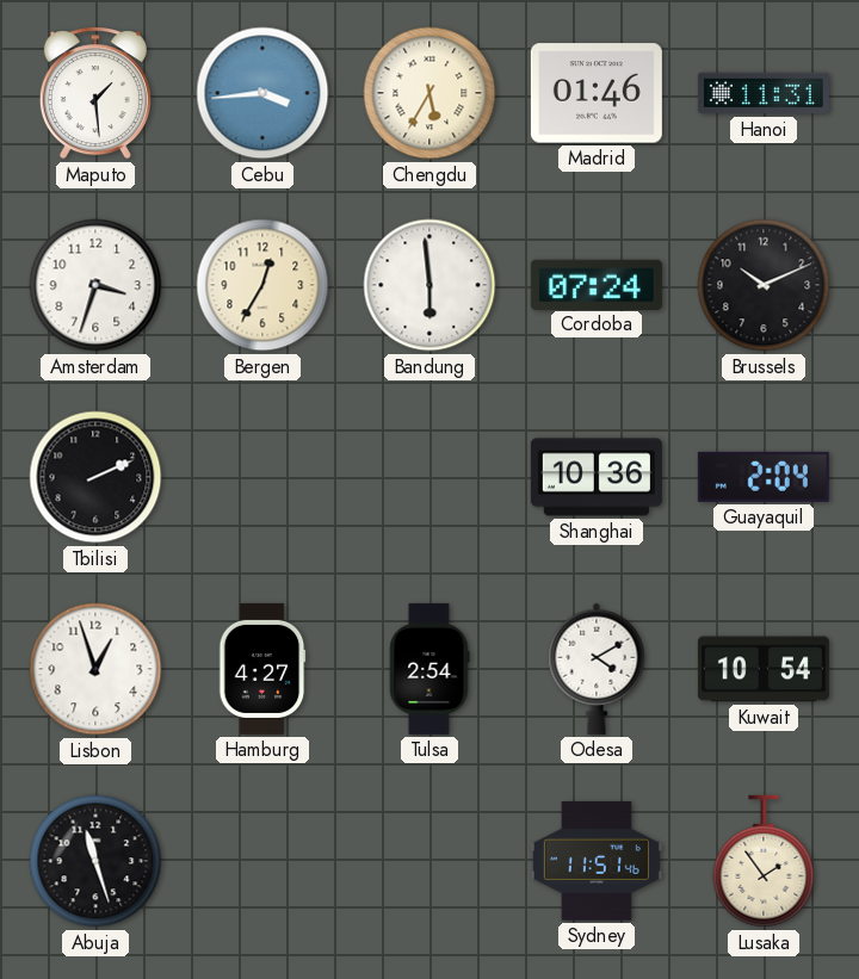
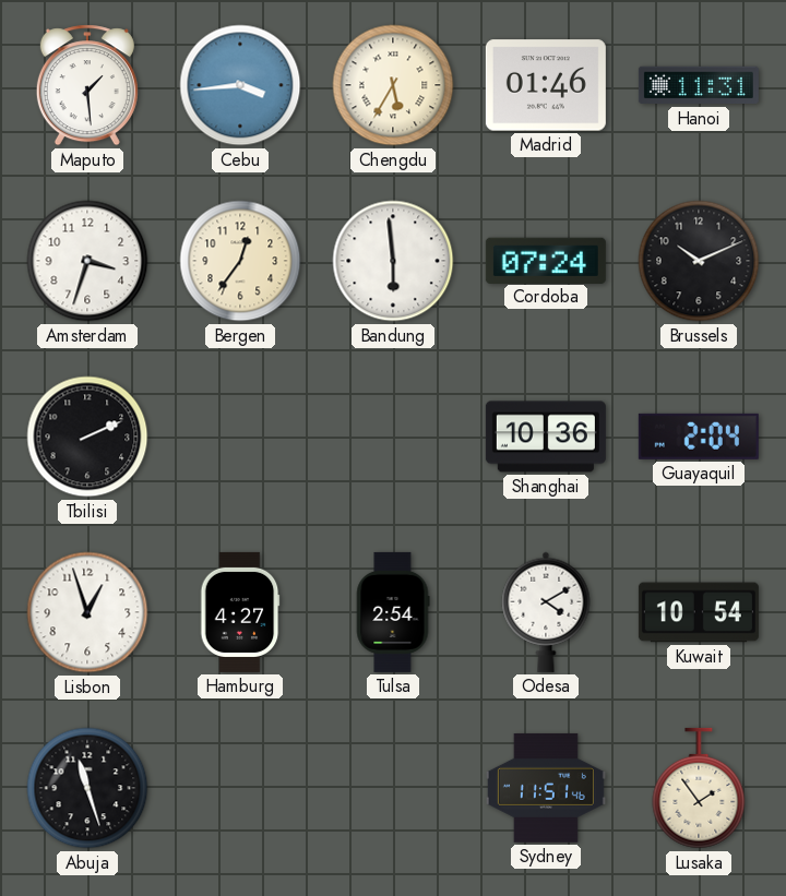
Bergen: 12:35 -> 12:36 (240, 261)
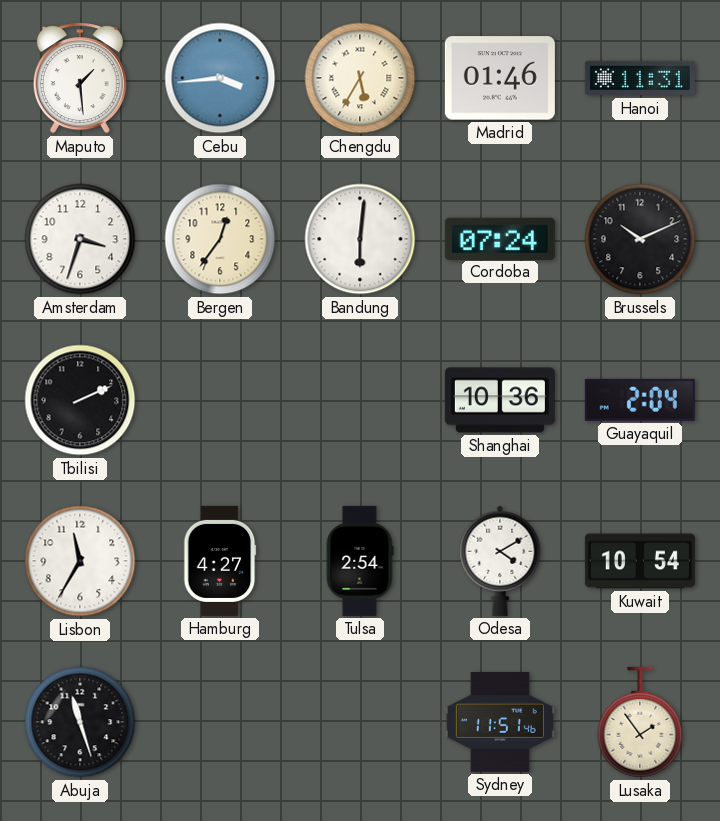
Bandung: 5:59 -> 6:01 (360, 239)
Lisbon: 12:57 -> 11:35 (80, 561)
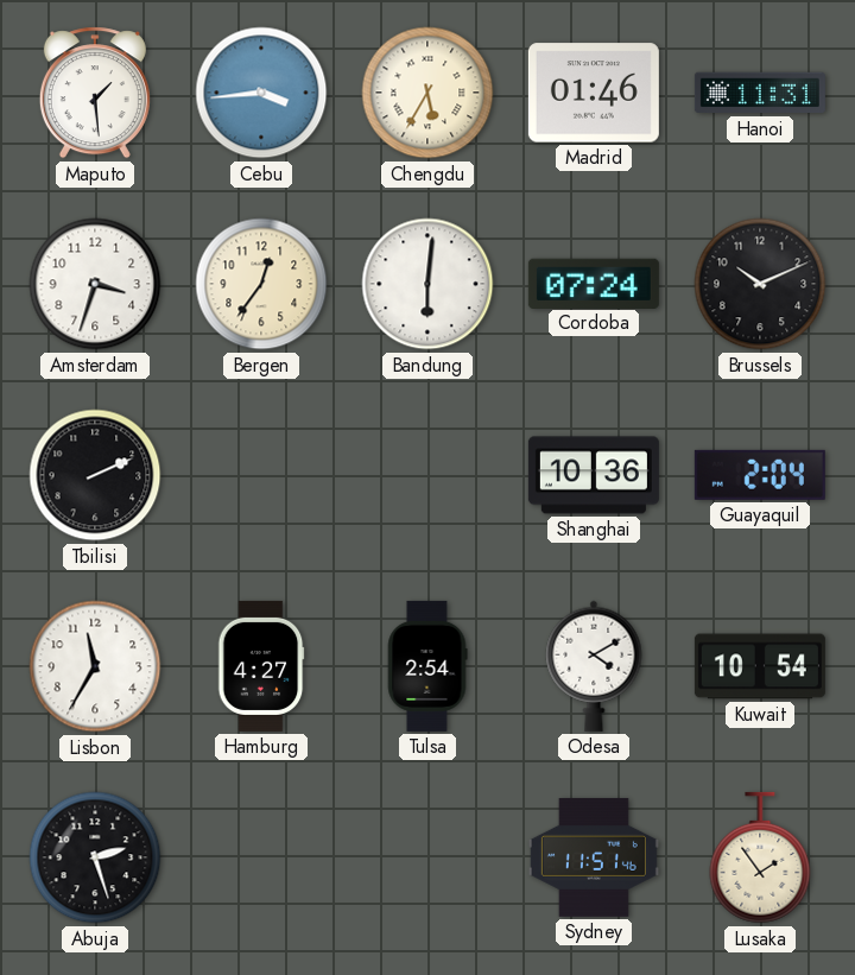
Abuja: 11:27 -> 2:27 (95, 857)
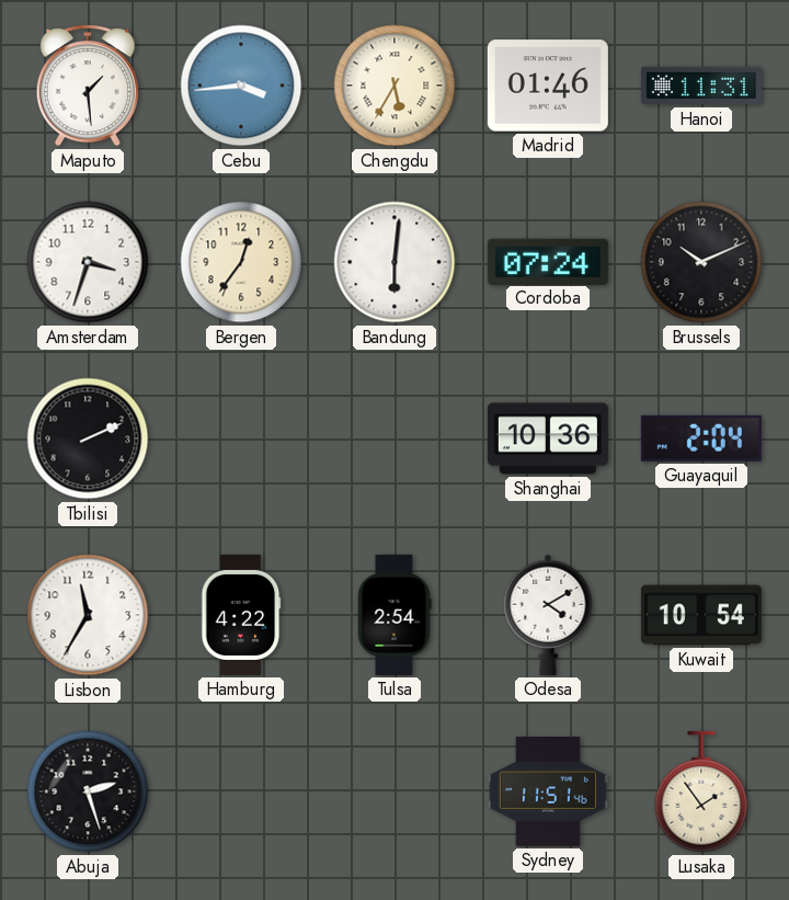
Hamburg: 4:27 -> 4:22 (241, 615)
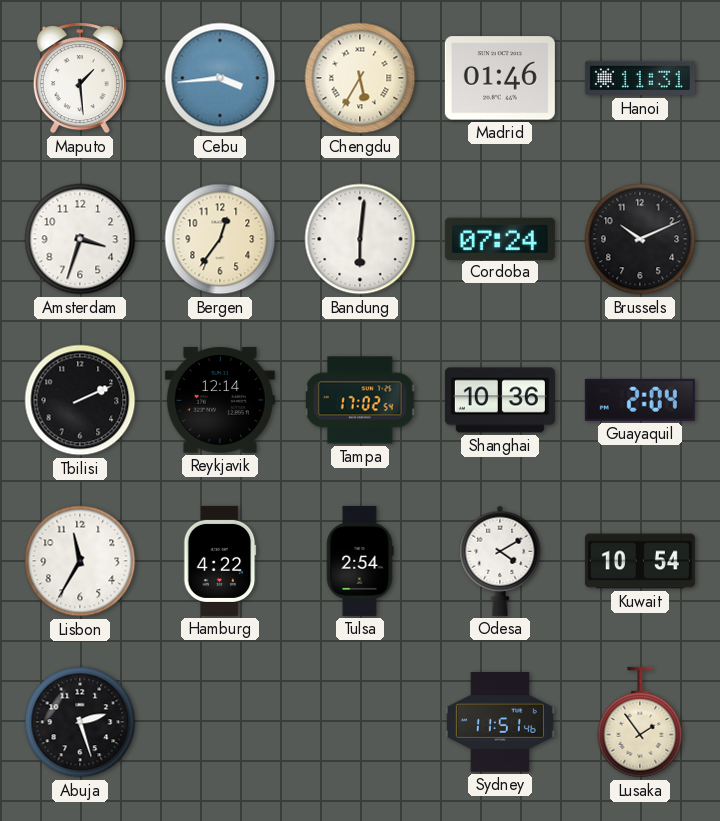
Reykjavik: none -> 12:14 (220, 400)
Tampa: none -> 17:02 (360, 400)
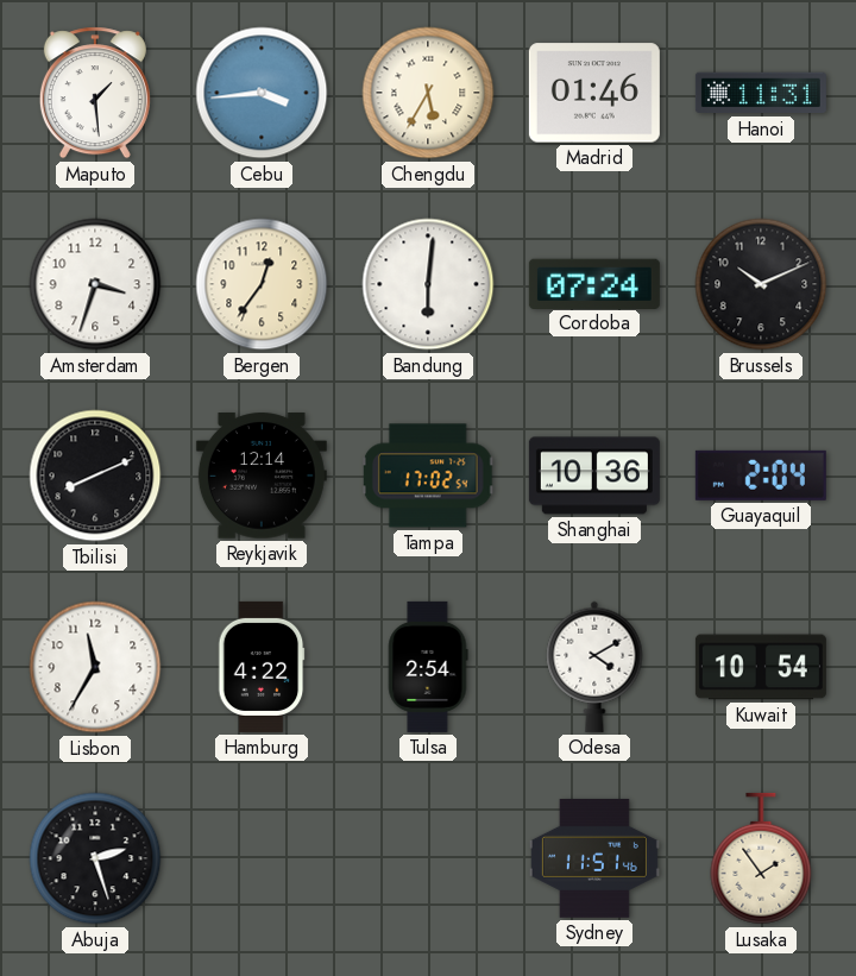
Tbilisi: 2:11 -> 8:11 (95, 476)
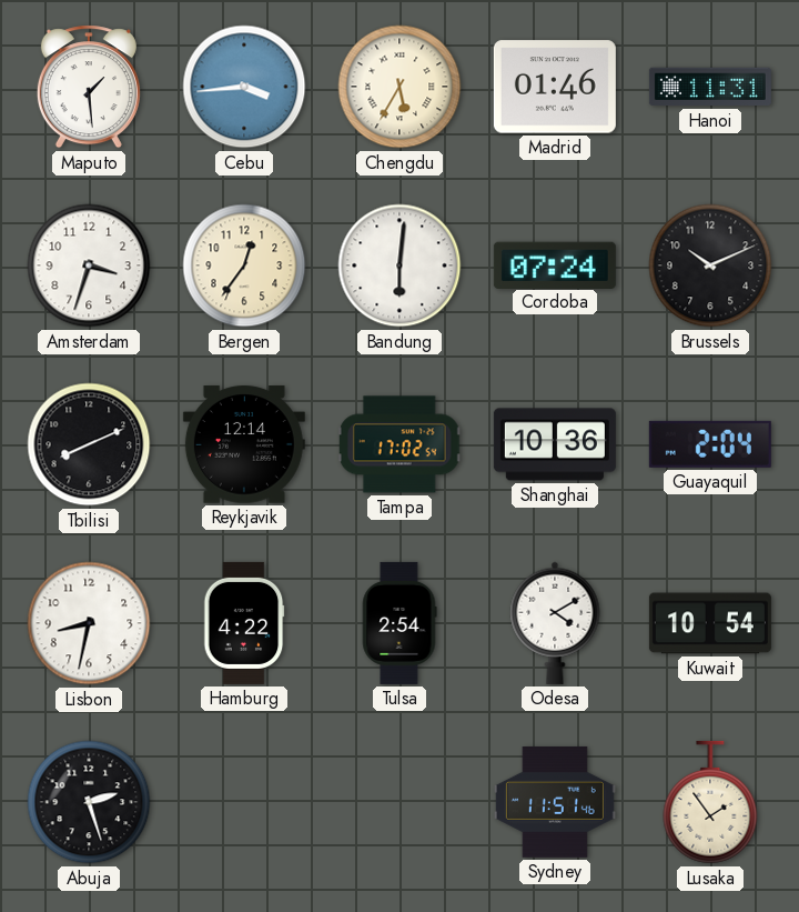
Lisbon: 11:35 -> 8:32 (89, 623)
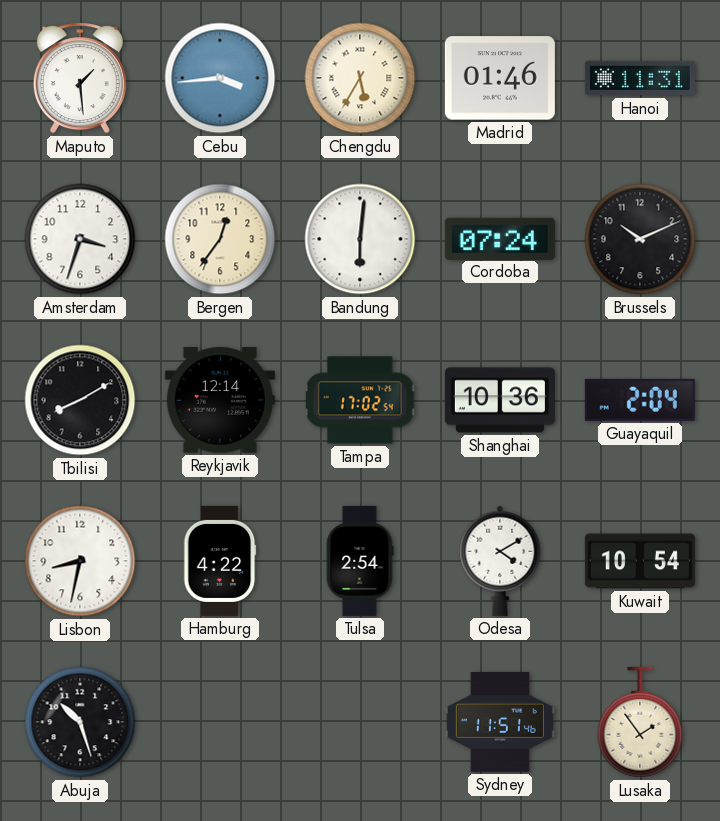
Tbilisi: 8:11 -> 8:10 (80, 400)
Abuja: 2:27 -> 10:27 (80, 722)
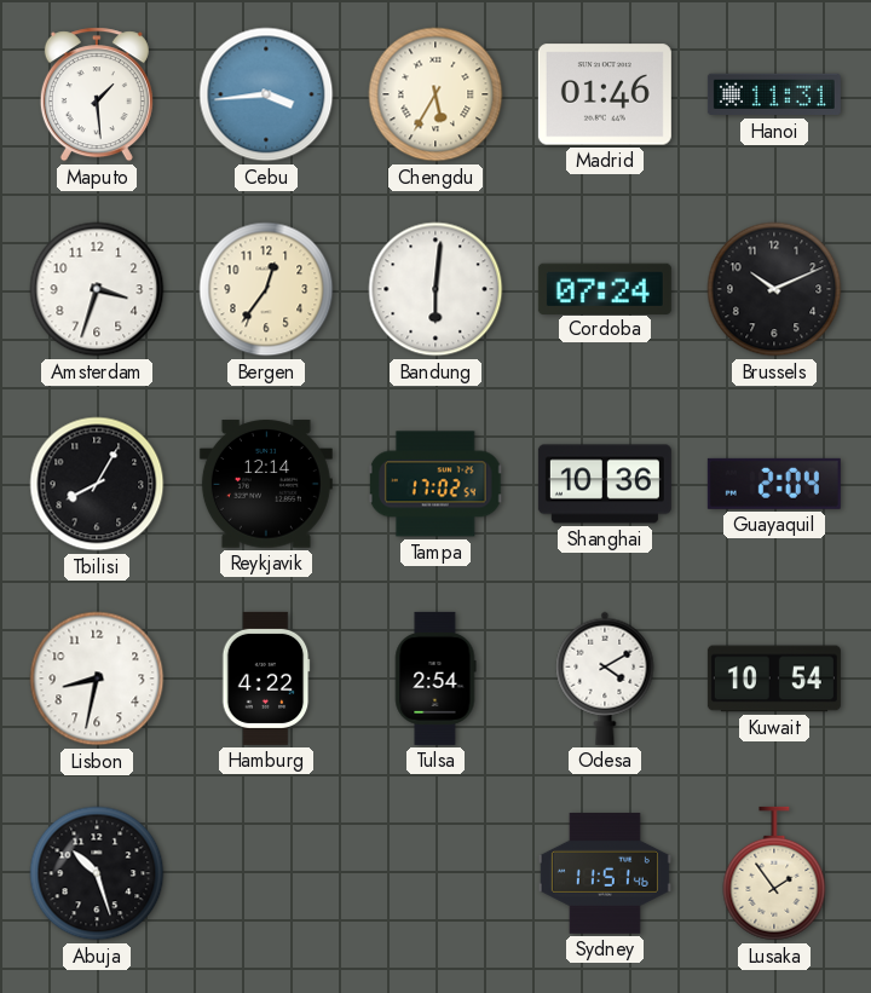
Tbilisi: 8:10 -> 8:05 (97, 484)
